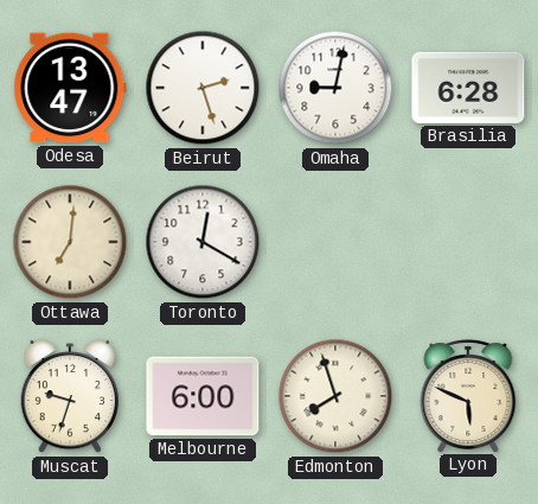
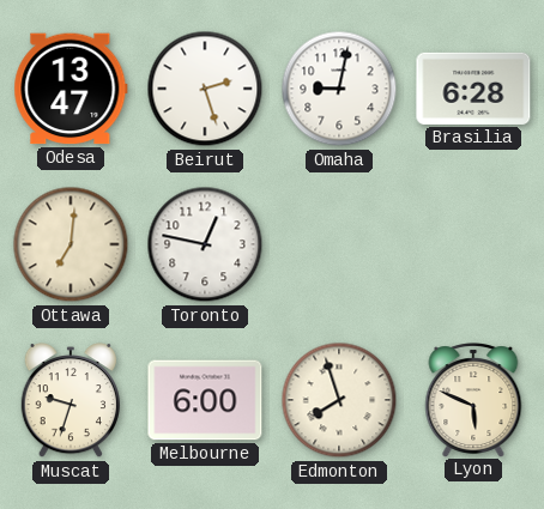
Toronto: 12:20 -> 12:47 (205, 244)
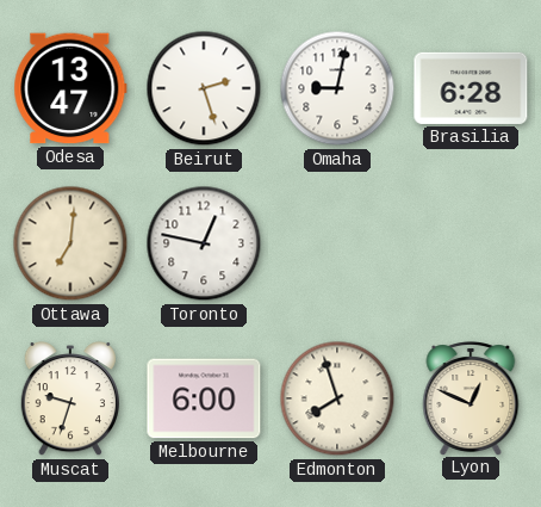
Lyon: 5:49 -> 12:49 (471, 398)
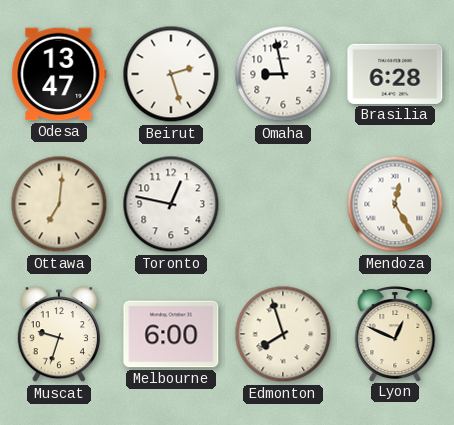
Omaha: 9:02 -> 8:58 (283, 74)
Mendoza: none -> 12:25 (395, 204)
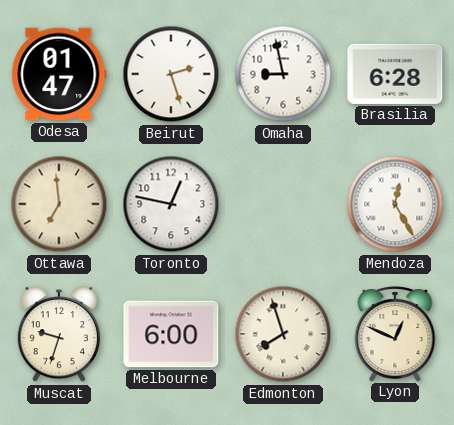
Odesa: 13:47 -> 01:47 (59, 74)
Ottawa: 7:01 -> 6:59 (59, 204)
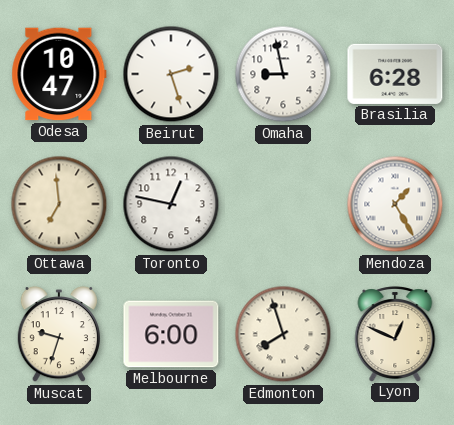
Odesa: 01:47 -> 10:47 (59, 74)
Mendoza: 12:25 -> 1:25 (395, 204)
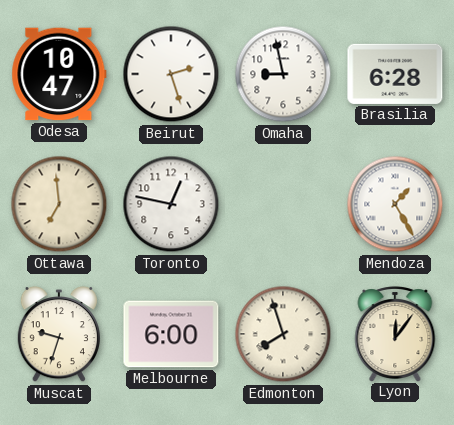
Lyon: 12:49 -> 12:06 (395, 334)
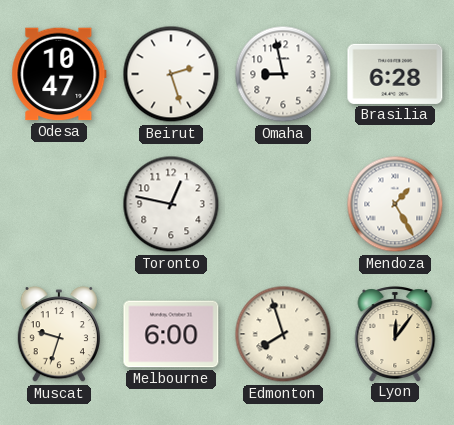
Ottawa: 6:59 -> none (59, 204)
